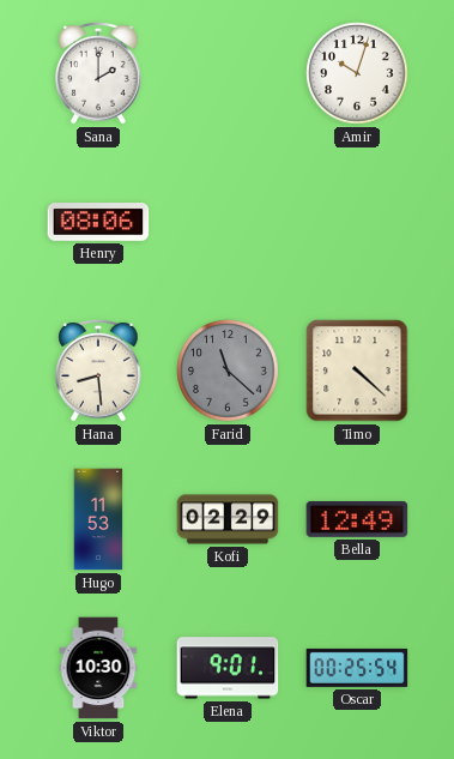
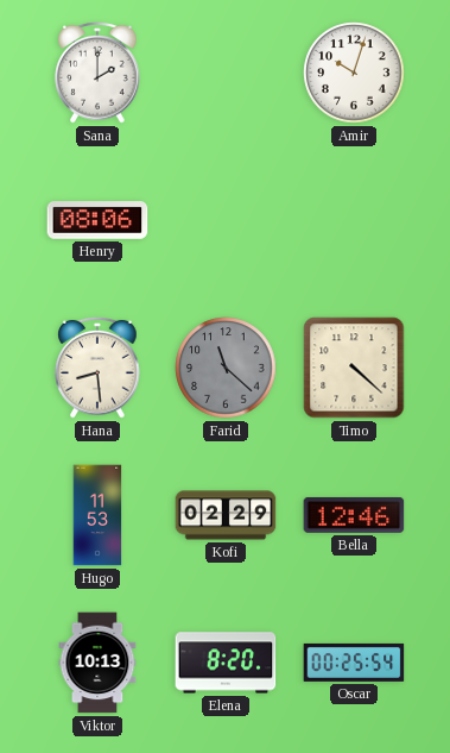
Bella: 12:49 -> 12:46 (354, 515)
Viktor: 10:30 -> 10:13 (97, 663)
Elena: 9:01 -> 8:20 (226, 663)
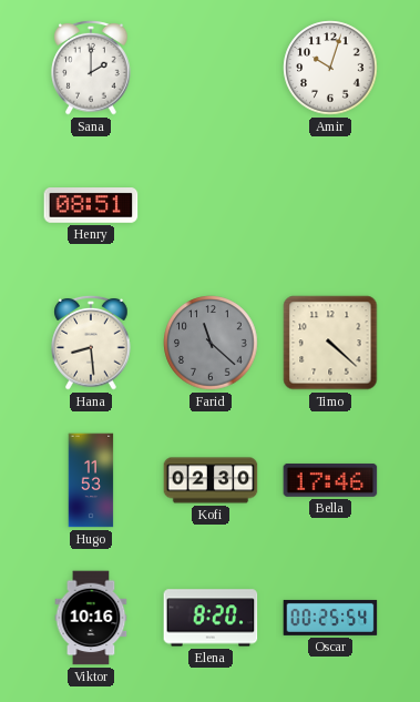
Henry: 08:06 -> 08:51 (91, 206)
Kofi: 02:29 -> 02:30 (211, 480)
Bella: 12:46 -> 17:46 (330, 480)
Viktor: 10:13 -> 10:16 (91, 618)
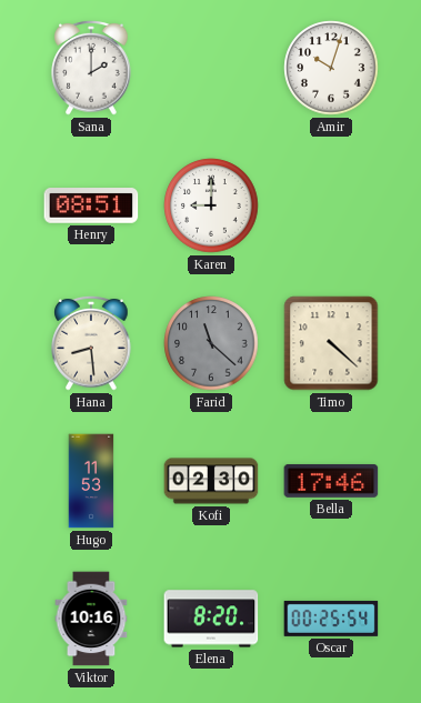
Karen: none -> 9:00 (211, 205)
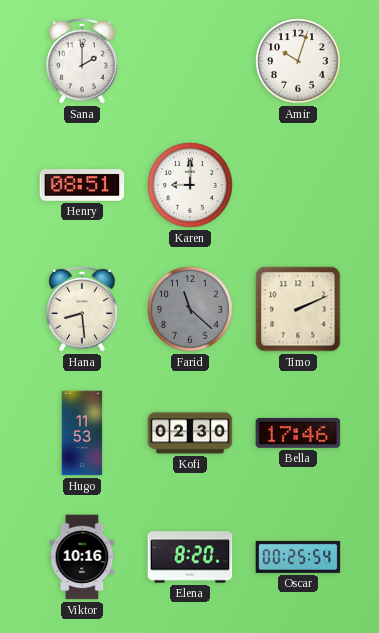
Timo: 4:22 -> 2:11 (298, 309)
